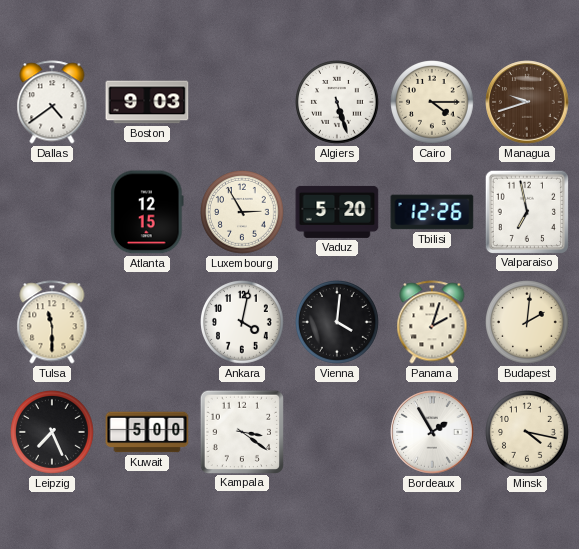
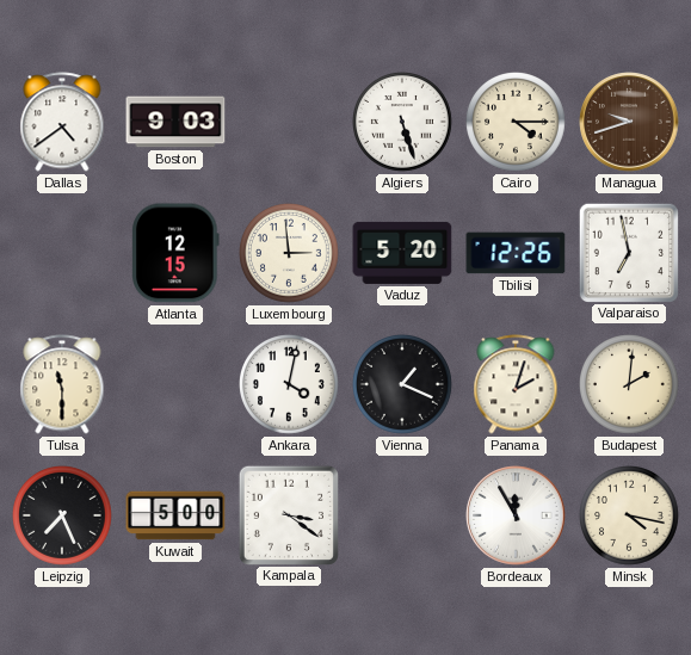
Luxembourg: 2:55 -> 2:59 (290, 254)
Vienna: 4:01 -> 1:19 (403, 385)
Bordeaux: 1:55 -> 11:55 (516, 515)
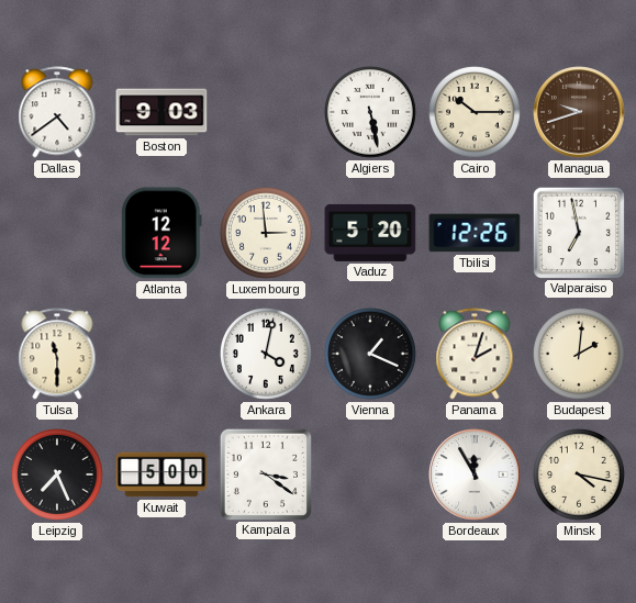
Algiers: 5:27 -> 5:28 (371, 113)
Cairo: 4:15 -> 10:15 (476, 113)
Atlanta: 12:15 -> 12:12 (161, 233)
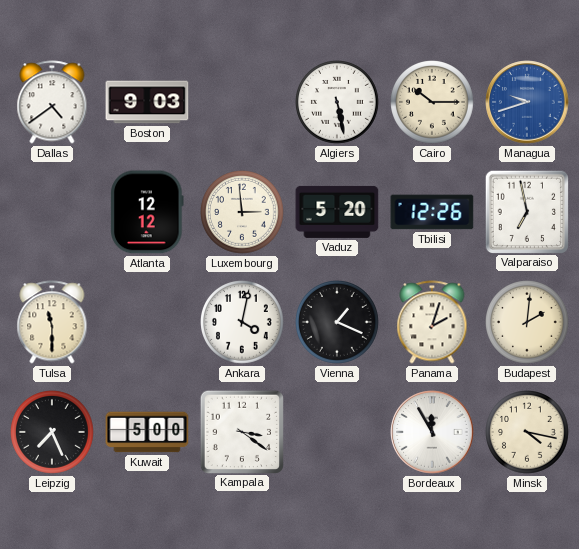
Managua dial: brown -> blue (527, 102)
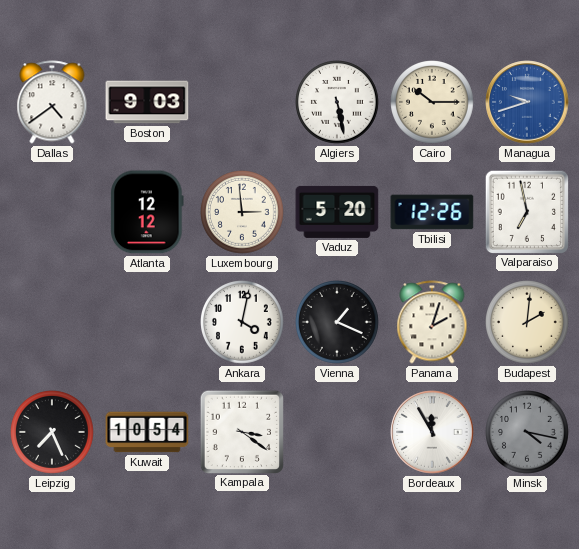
Tulsa: 11:30 -> none (52, 322)
Kuwait: 5:00 -> 10:54 (147, 432)
Minsk dial: cream -> grey (528, 433)
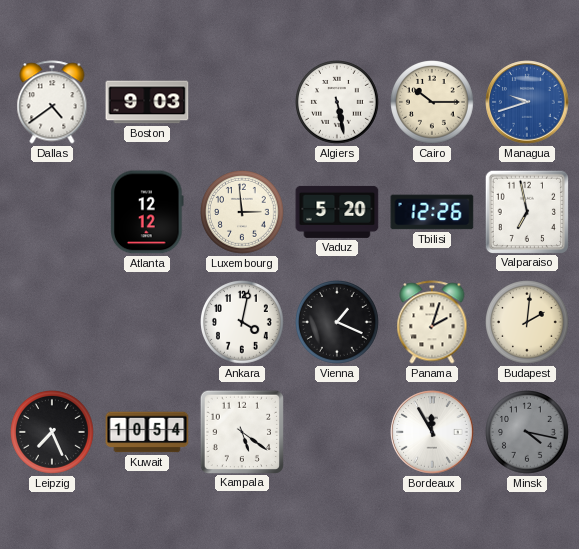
Kampala: 3:21 -> 5:21 (241, 431)
